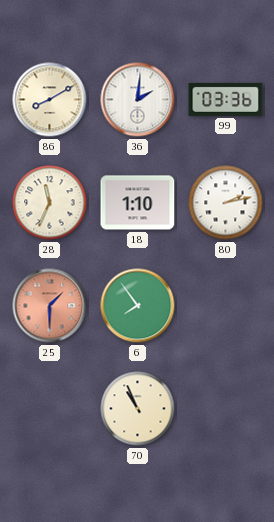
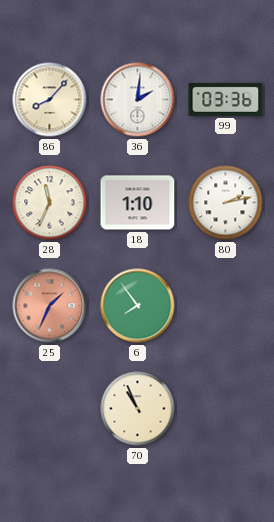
86: 8:10 -> 8:07 (50, 100)
25: 1:30 -> 1:34 (50, 306)
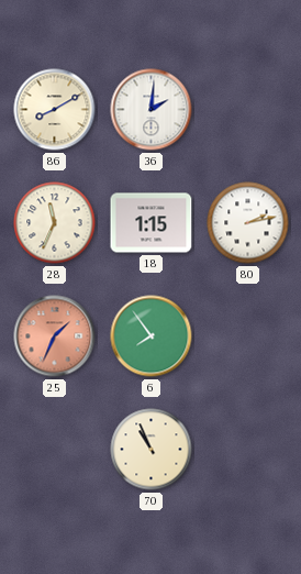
86: 8:07 -> 8:10 (55, 110)
99: 03:36 -> none (226, 99)
18: 1:10 -> 1:15 (152, 223)
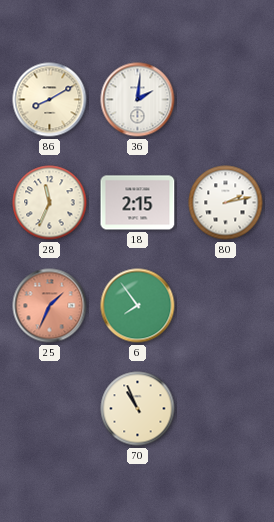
18: 1:15 -> 2:15 (138, 203)
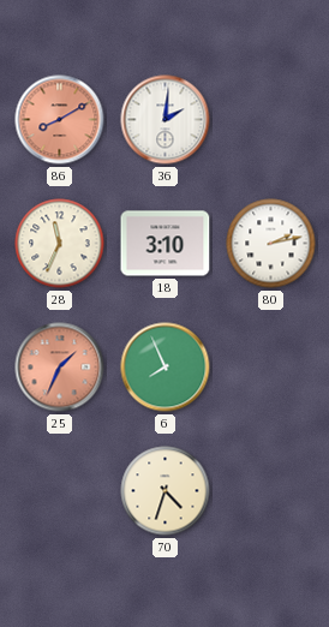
86 dial: cream -> salmon (60, 120)
18: 2:15 -> 3:10 (166, 244)
6: 7:54 -> 7:56 (166, 368)
70: 10:56 -> 4:33 (166, 491)
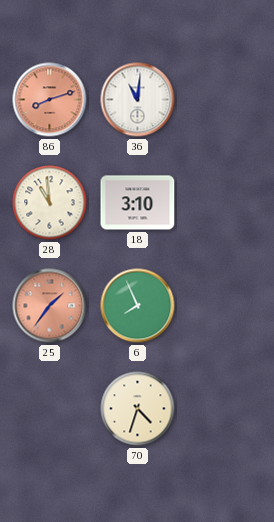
86: 8:10 -> 8:12 (50, 100)
36: 2:01 -> 11:01 (138, 100)
28: 11:34 -> 10:59 (50, 203)
80: 2:13 -> none (271, 244)
25: 1:34 -> 1:36 (50, 306)
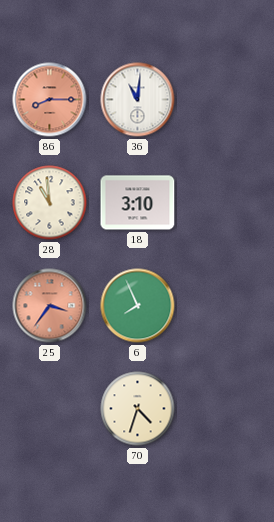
86: 8:12 -> 8:15 (50, 100)
25: 1:36 -> 3:36 (50, 306)
